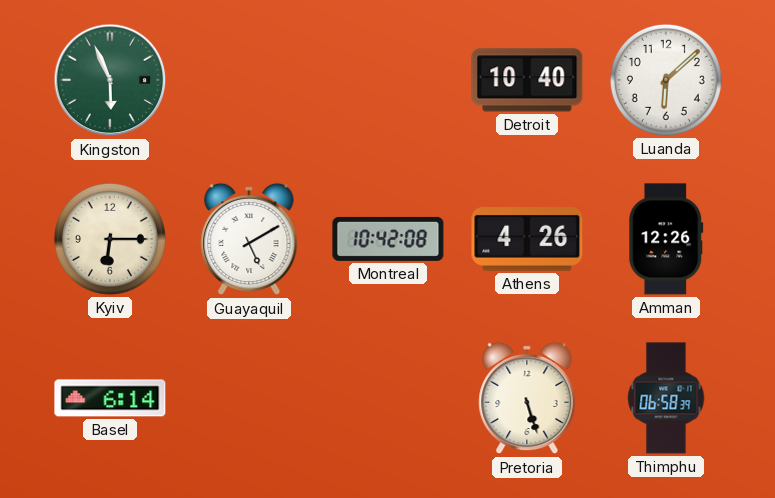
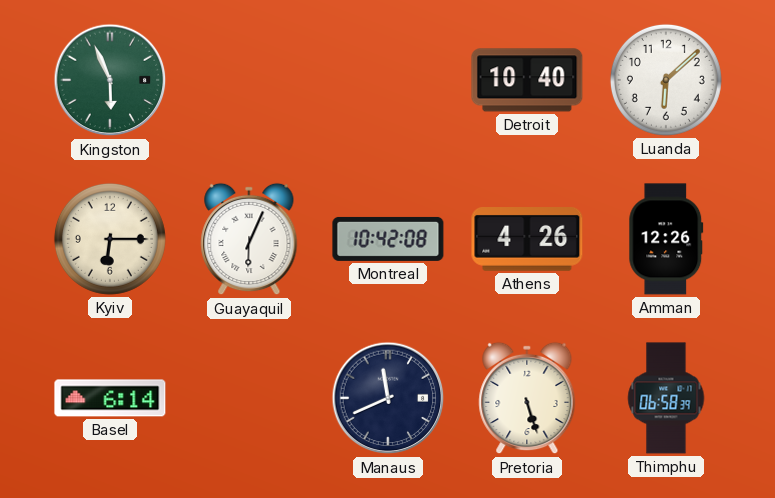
Guayaquil: 5:10 -> 6:04 (249, 239)
Manaus: none -> 11:41 (388, 398)
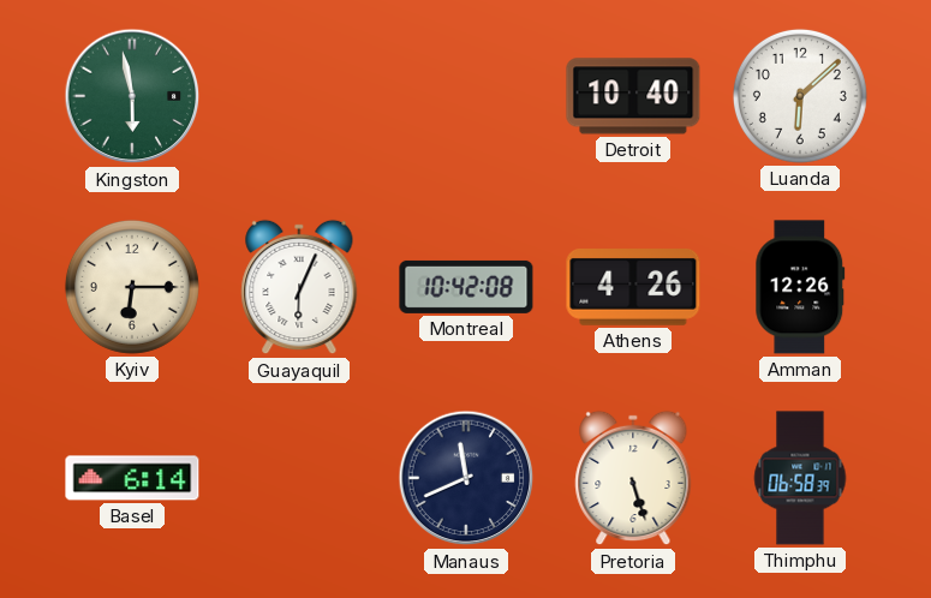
Kingston: 5:56 -> 5:58 (132, 96)
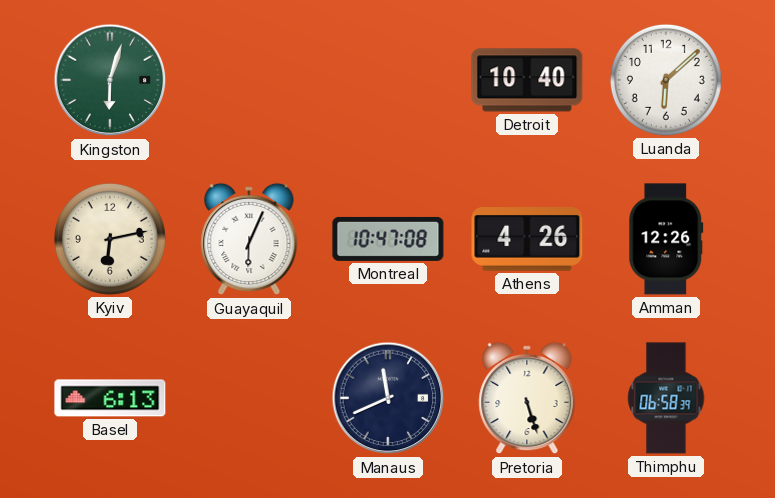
Kingston: 5:58 -> 6:03 (110, 80)
Kyiv: 6:15 -> 6:13 (110, 239)
Montreal: 10:42 -> 10:47 (388, 239)
Basel: 6:14 -> 6:13 (110, 398)
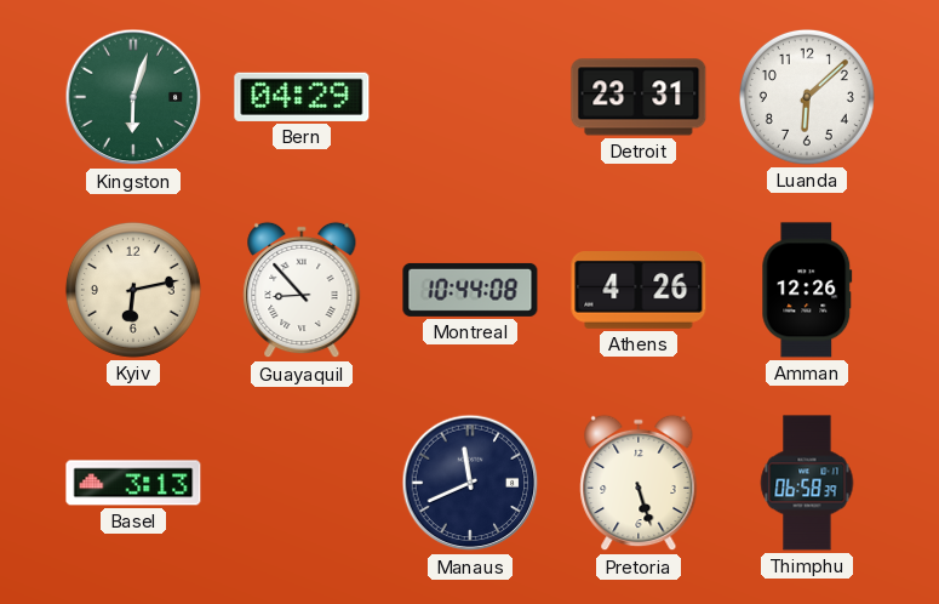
Bern: none -> 04:29 (302, 97)
Detroit: 10:40 -> 23:31 (639, 97)
Guayaquil: 6:04 -> 8:53 (302, 290)
Montreal: 10:47 -> 10:44 (470, 290)
Basel: 6:13 -> 3:13 (133, 483)
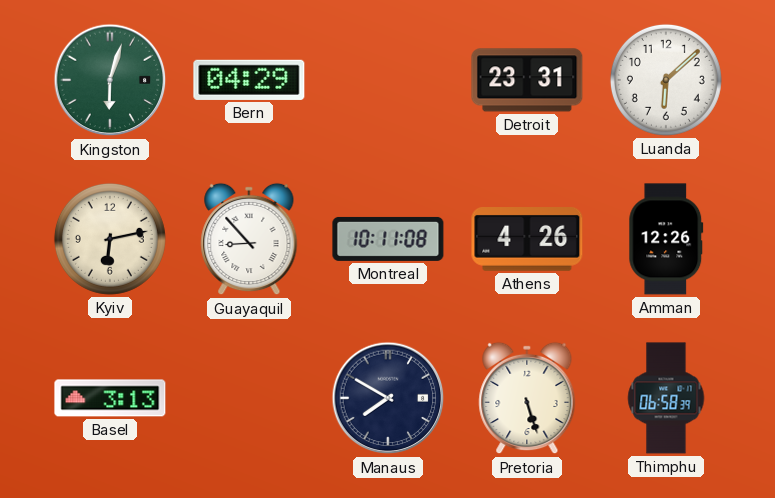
Montreal: 10:44 -> 10:11 (388, 239)
Manaus: 11:41 -> 7:50 (388, 398)
